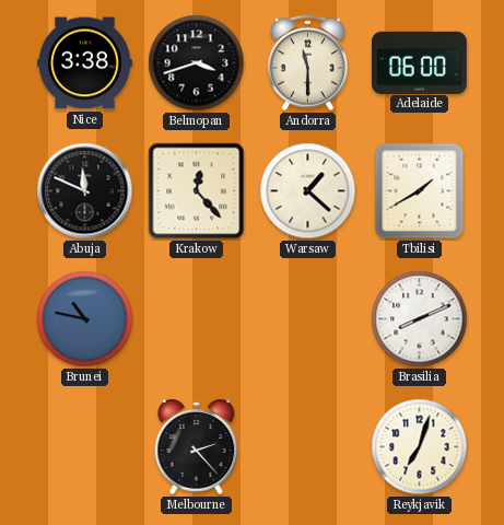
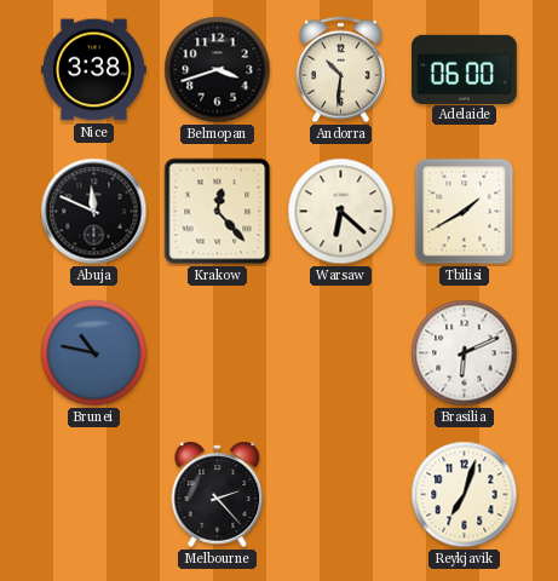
Andorra: 11:30 -> 10:31 (341, 70)
Warsaw: 1:22 -> 6:22 (341, 212)
Brasilia: 8:11 -> 6:11 (465, 353)
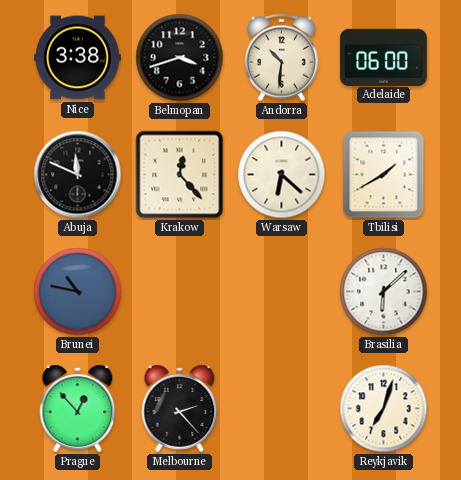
Brasilia: 6:11 -> 6:08 (384, 292)
Prague: none -> 12:53 (78, 408)
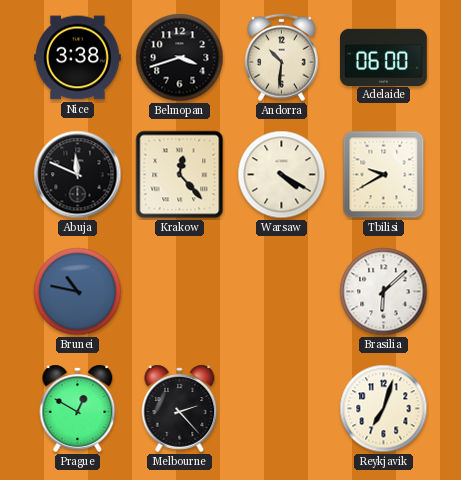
Warsaw: 6:22 -> 4:20 (282, 175)
Tbilisi: 1:40 -> 9:40 (384, 175)
Prague: 12:53 -> 12:50 (78, 408)
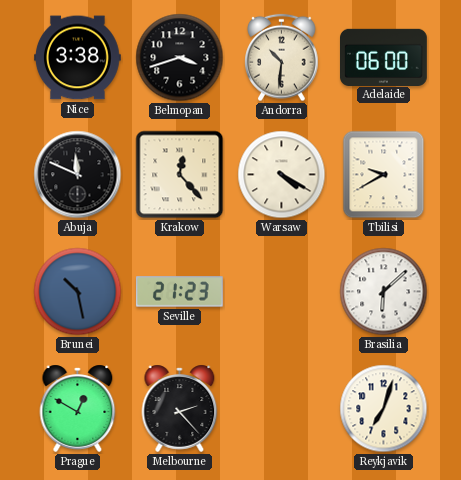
Brunei: 10:47 -> 10:28 (78, 292)
Seville: none -> 21:23 (179, 292)
